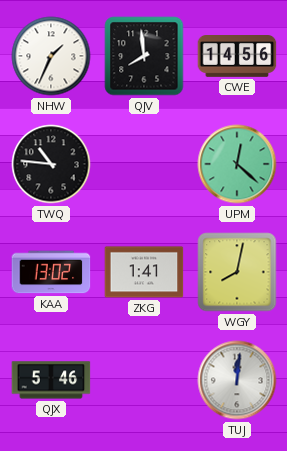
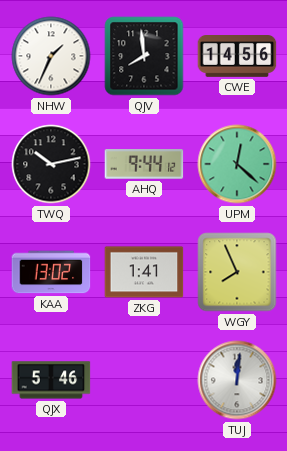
TWQ: 10:46 -> 10:13 (51, 164)
AHQ: none -> 9:44 (144, 164)
WGY: 8:02 -> 7:56 (237, 272)
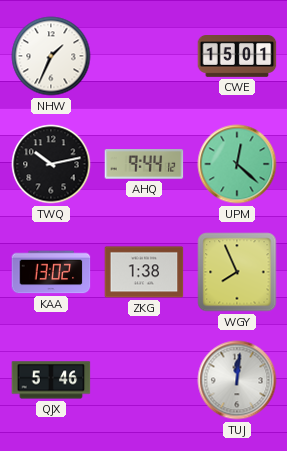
QJV: 7:59 -> none (144, 56)
CWE: 14:56 -> 15:01 (237, 57)
ZKG: 1:41 -> 1:38 (144, 272)
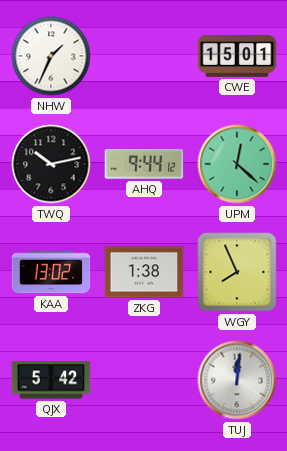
QJX: 5:46 -> 5:42 (51, 380)
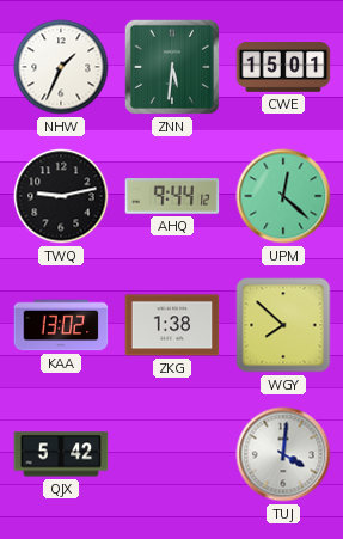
ZNN: none -> 5:31 (172, 67)
TWQ: 10:13 -> 9:13 (61, 196)
WGY: 7:56 -> 7:52 (283, 325)
TUJ: 12:01 -> 4:01 (283, 454)
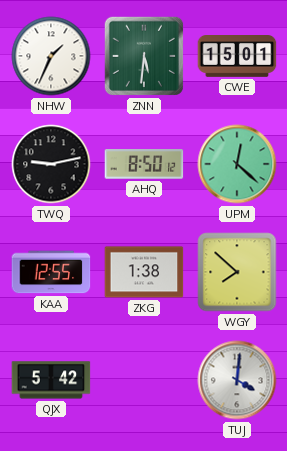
AHQ: 9:44 -> 8:50 (144, 164)
KAA: 13:02 -> 12:55 (51, 272)
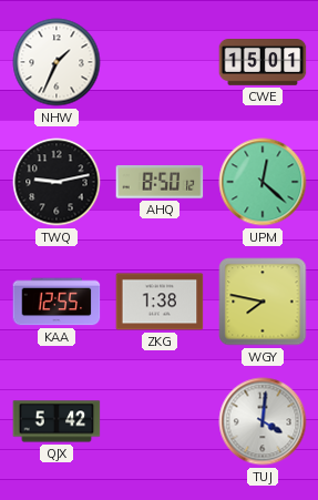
ZNN: 5:31 -> none (144, 56)
WGY: 7:52 -> 7:47 (263, 302)
